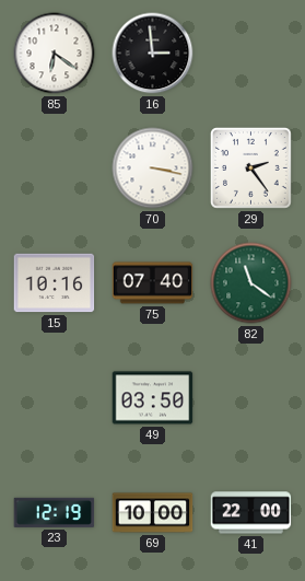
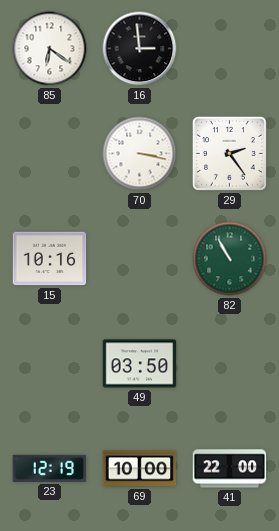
75: 07:40 -> none (153, 283)
82: 11:21 -> 10:55 (230, 259)
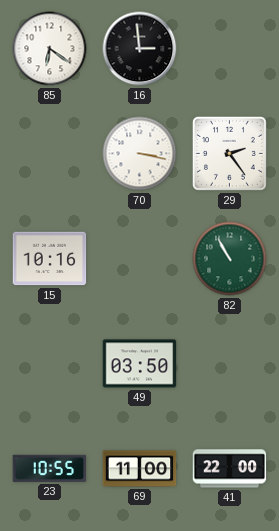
23: 12:19 -> 10:55 (50, 468)
69: 10:00 -> 11:00 (140, 469)
